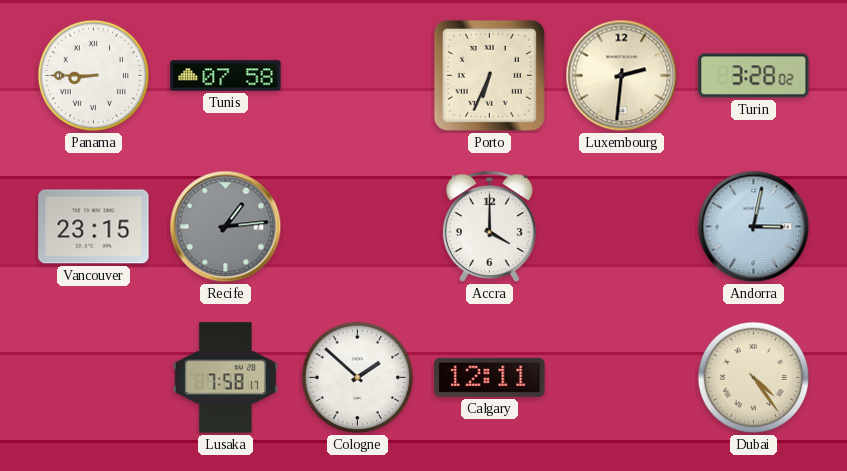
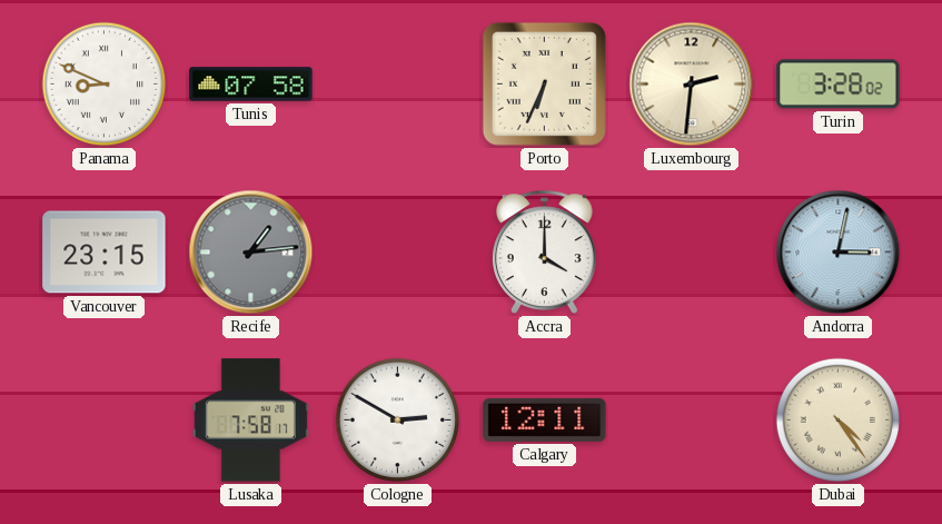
Panama: 8:45 -> 8:49 (105, 85)
Cologne: 1:52 -> 2:50 (398, 421)
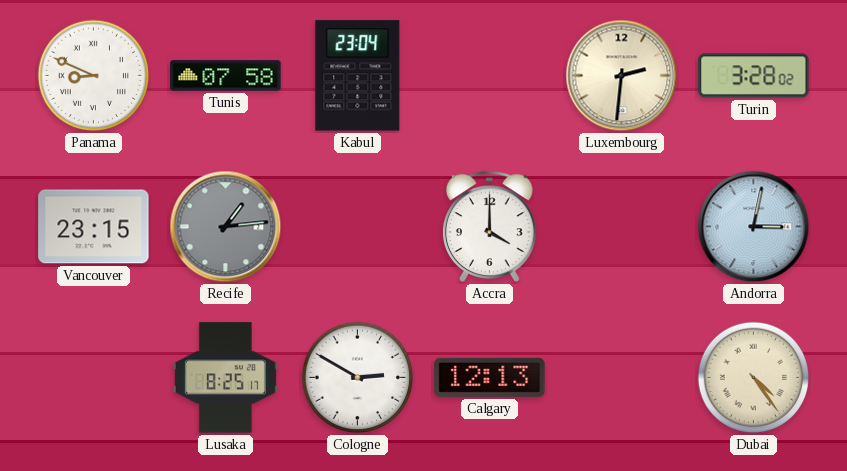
Kabul: none -> 23:04 (358, 76)
Porto: 6:34 -> none (544, 83)
Lusaka: 7:58 -> 8:25 (225, 378)
Calgary: 12:11 -> 12:13 (490, 377)
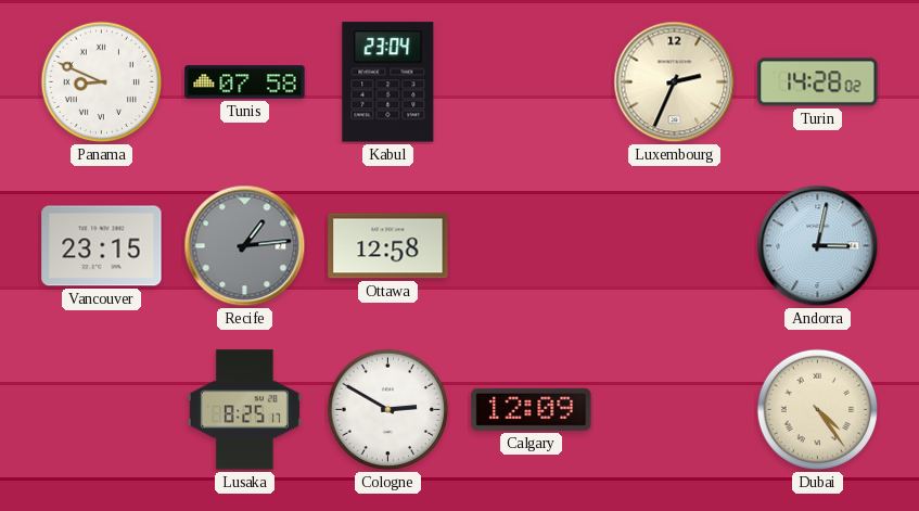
Luxembourg: 2:31 -> 2:34 (675, 82)
Turin: 3:28 -> 14:28 (818, 82)
Ottawa: none -> 12:58 (388, 246)
Accra: 4:00 -> none (489, 226)
Calgary: 12:13 -> 12:09 (532, 409)
